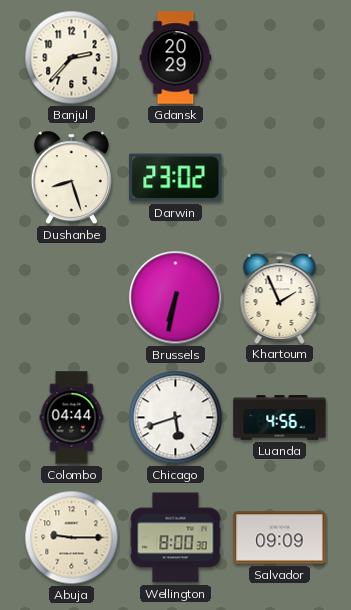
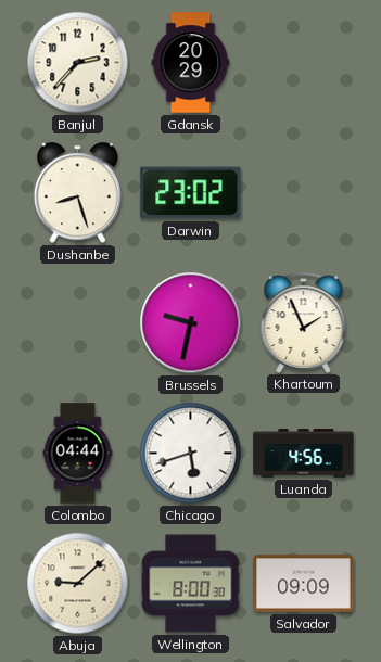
Brussels: 6:32 -> 9:32 (191, 323)
Abuja: 9:15 -> 9:08 (78, 584)
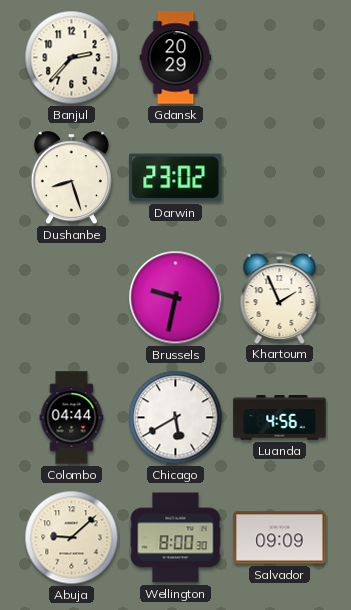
Chicago: 5:42 -> 5:40 (176, 418)
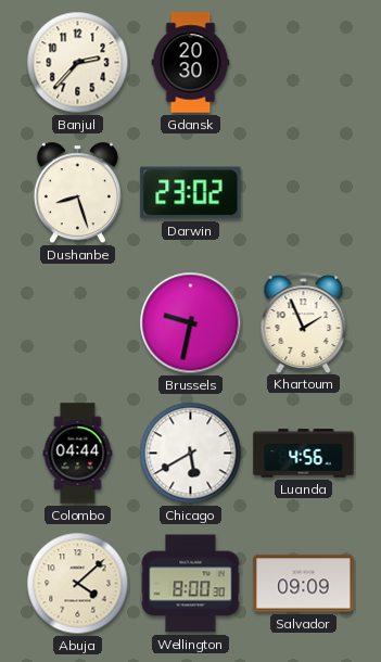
Gdansk: 20:29 -> 20:30 (191, 63)
Abuja: 9:08 -> 4:08 (78, 584)
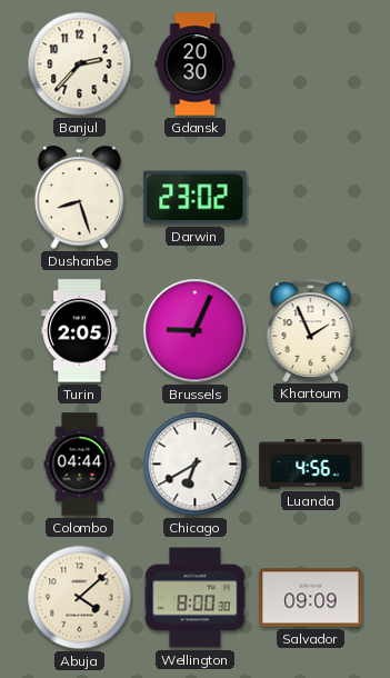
Turin: none -> 2:05 (80, 331)
Brussels: 9:32 -> 9:04 (196, 331)
Chicago: 5:40 -> 6:40 (196, 465)
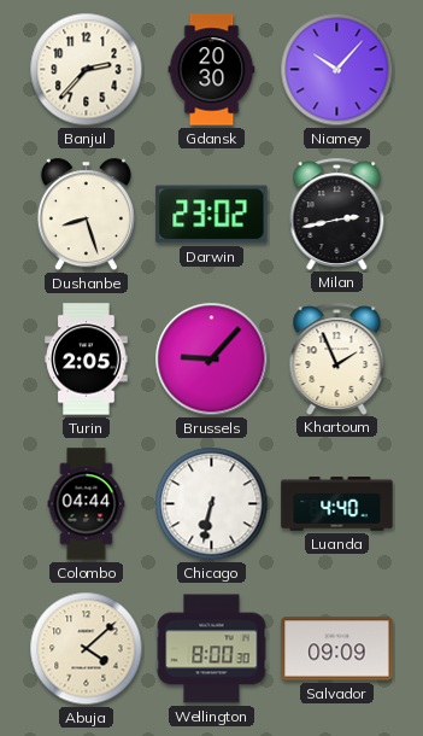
Niamey: none -> 10:07 (337, 70)
Milan: none -> 2:43 (337, 214)
Brussels: 9:04 -> 9:07 (212, 360)
Chicago: 6:40 -> 6:32 (212, 504)
Luanda: 4:56 -> 4:40 (337, 504)
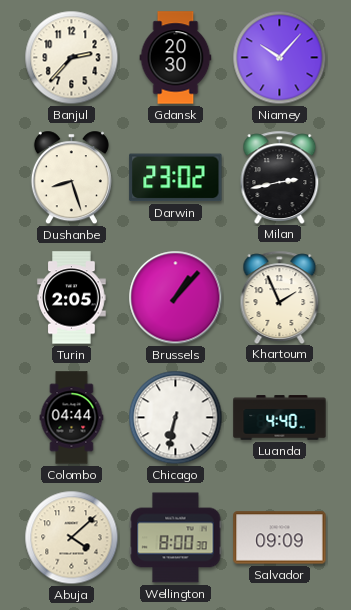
Brussels: 9:07 -> 1:07 (176, 298)
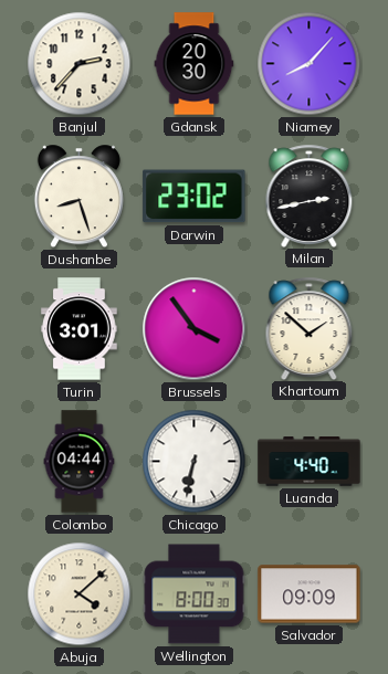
Niamey: 10:07 -> 8:07 (310, 64)
Turin: 2:05 -> 3:01 (80, 329)
Brussels: 1:07 -> 3:54 (195, 329)
Khartoum: 1:56 -> 1:52 (310, 328)
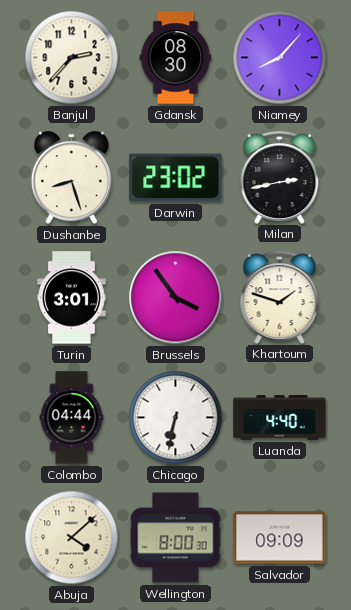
Gdansk: 20:30 -> 08:30 (176, 58)
Khartoum: 1:52 -> 1:48 (280, 297)
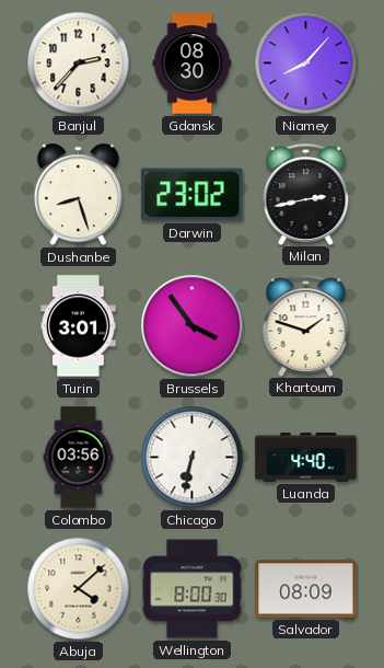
Colombo: 04:44 -> 03:56 (79, 458)
Salvador: 09:09 -> 08:09 (306, 589)
